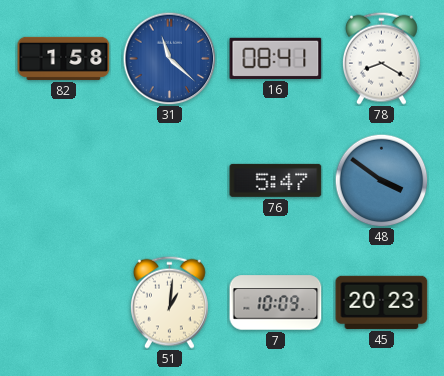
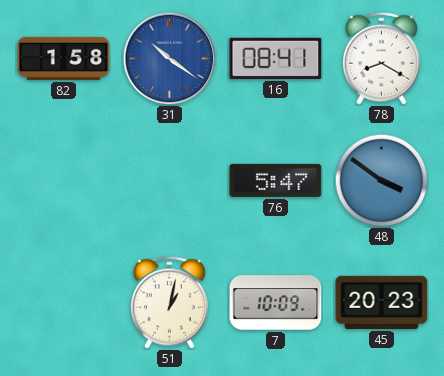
31: 11:22 -> 10:21 (169, 58)
51: 1:01 -> 1:02 (169, 302)
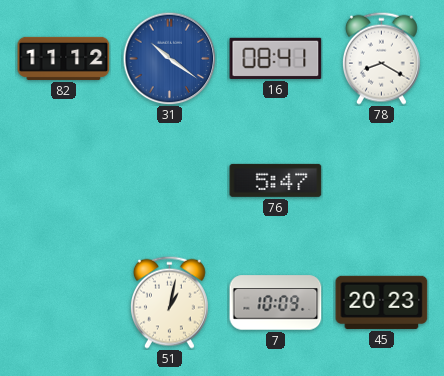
82: 1:58 -> 11:12 (64, 58)
48: 3:51 -> none (381, 180)
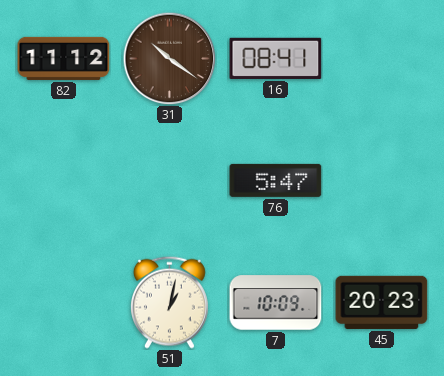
31 dial: blue -> brown (169, 58)
78: 8:20 -> none (381, 58)
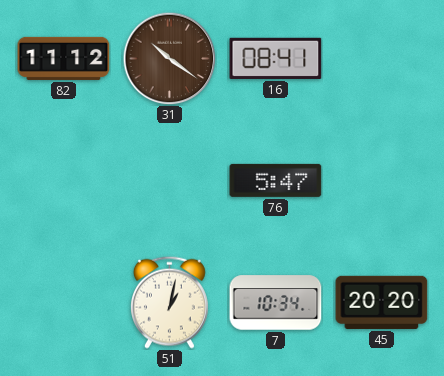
7: 10:09 -> 10:34 (276, 303)
45: 20:23 -> 20:20 (382, 302)
